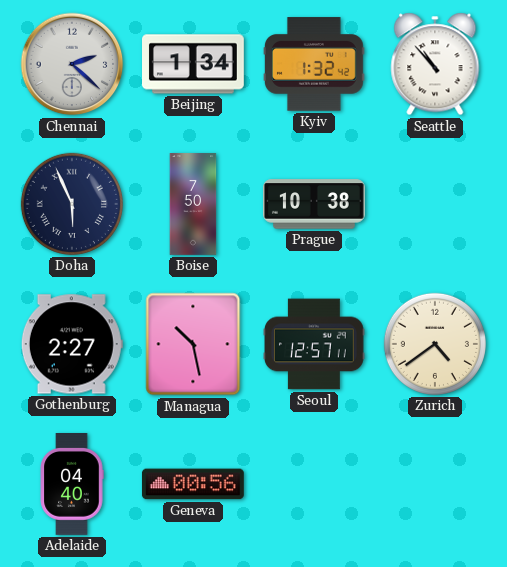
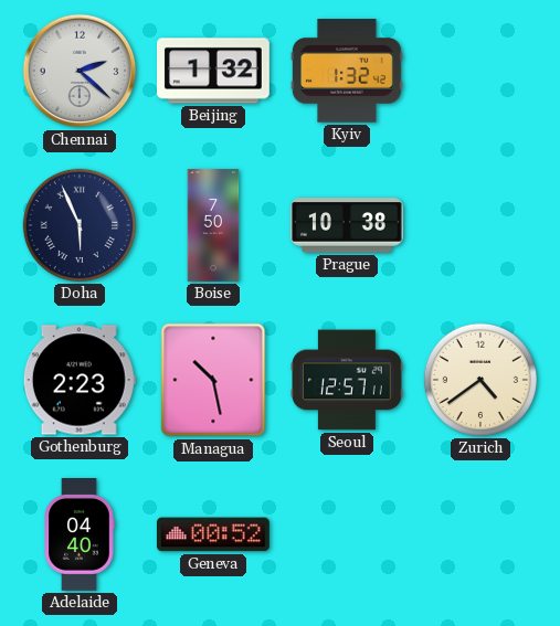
Beijing: 1:34 -> 1:32 (214, 71)
Seattle: 10:53 -> none (435, 64)
Gothenburg: 2:27 -> 2:23 (80, 380)
Geneva: 00:56 -> 00:52 (213, 534)
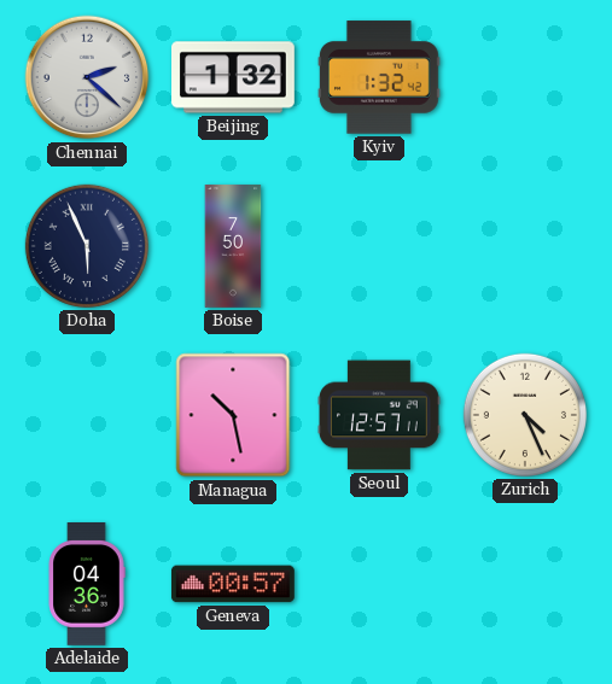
Prague: 10:38 -> none (348, 225)
Gothenburg: 2:23 -> none (80, 380)
Zurich: 4:39 -> 4:26 (525, 415)
Adelaide: 04:40 -> 04:36 (87, 585)
Geneva: 00:52 -> 00:57 (233, 584)
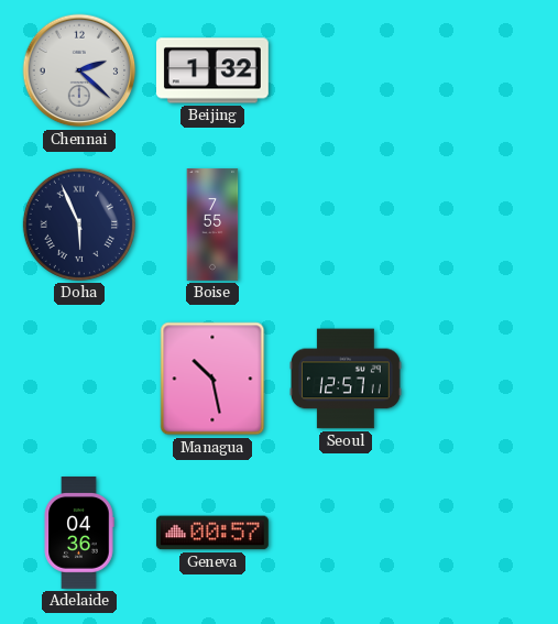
Kyiv: 1:32 -> none (379, 77)
Boise: 7:50 -> 7:55 (212, 225)
Zurich: 4:26 -> none (525, 415)
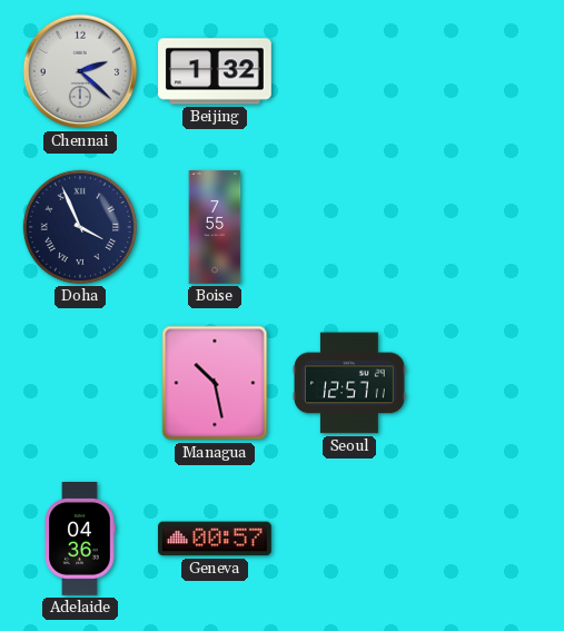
Doha: 5:56 -> 3:56 (80, 227)
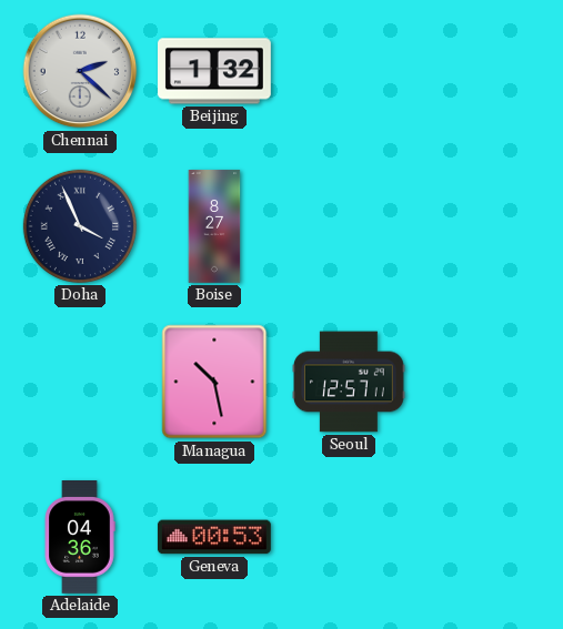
Boise: 7:55 -> 8:27 (214, 226)
Geneva: 00:57 -> 00:53 (214, 537)
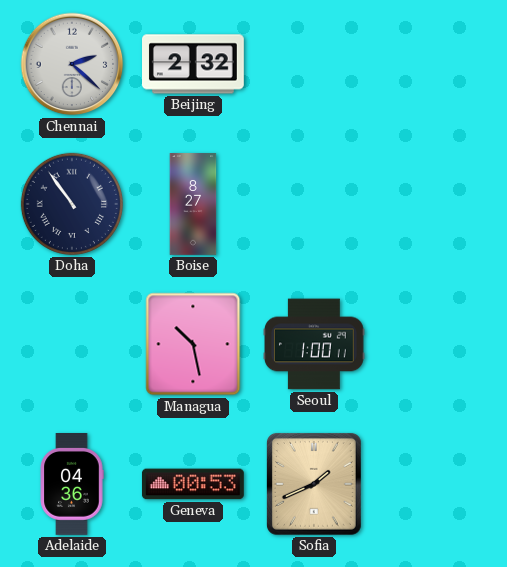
Beijing: 1:32 -> 2:32 (194, 64)
Doha: 3:56 -> 10:54 (72, 204)
Seoul: 12:57 -> 1:00 (315, 344)
Sofia: none -> 1:41 (314, 484)
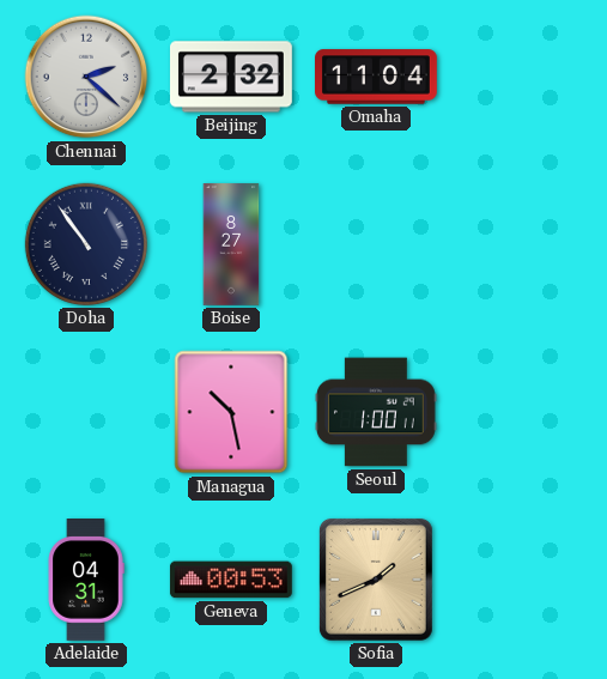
Omaha: none -> 11:04 (377, 77)
Adelaide: 04:36 -> 04:31 (86, 581)
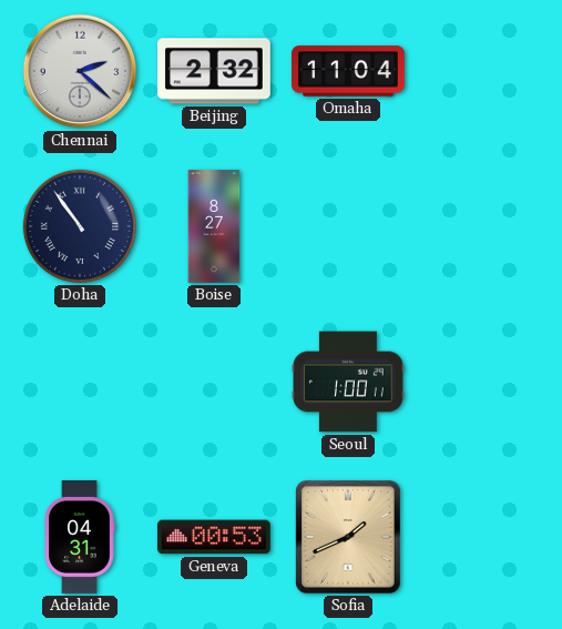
Managua: 10:28 -> none (231, 412)
